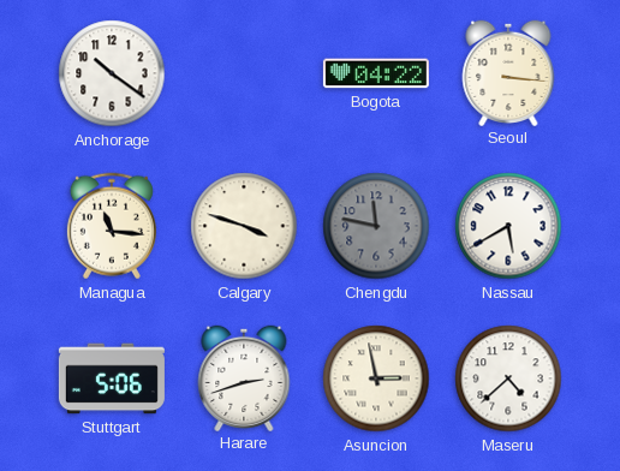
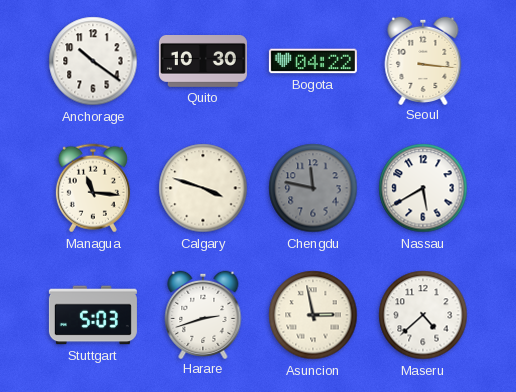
Quito: none -> 10:30 (203, 62)
Stuttgart: 5:06 -> 5:03 (93, 315)
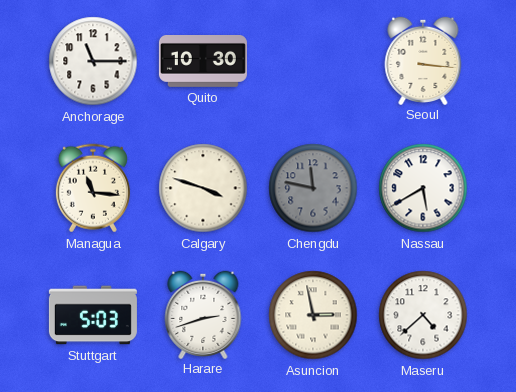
Anchorage: 10:21 -> 11:15 (93, 61)
Bogota: 04:22 -> none (313, 61)
